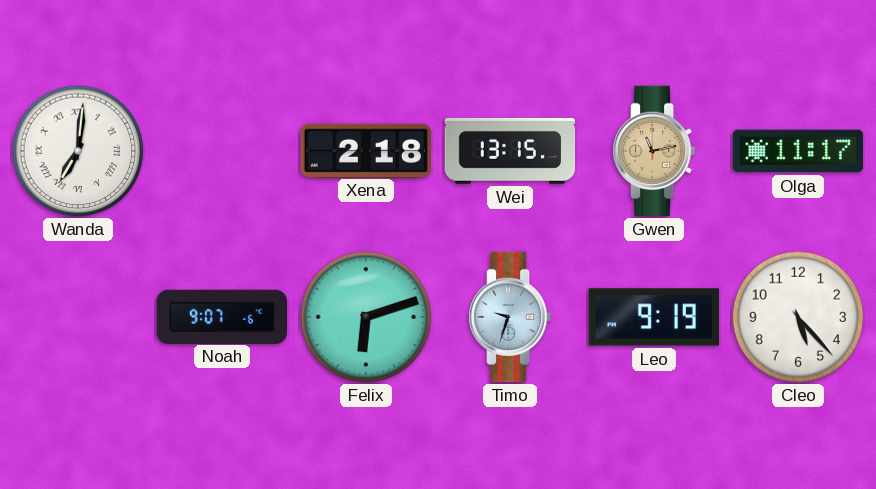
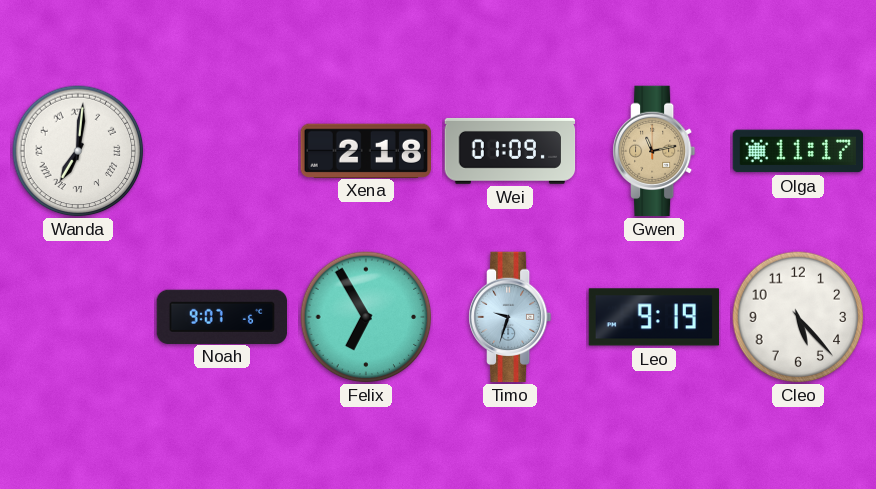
Wei: 13:15 -> 01:09 (510, 151)
Felix: 6:12 -> 6:55 (366, 317)
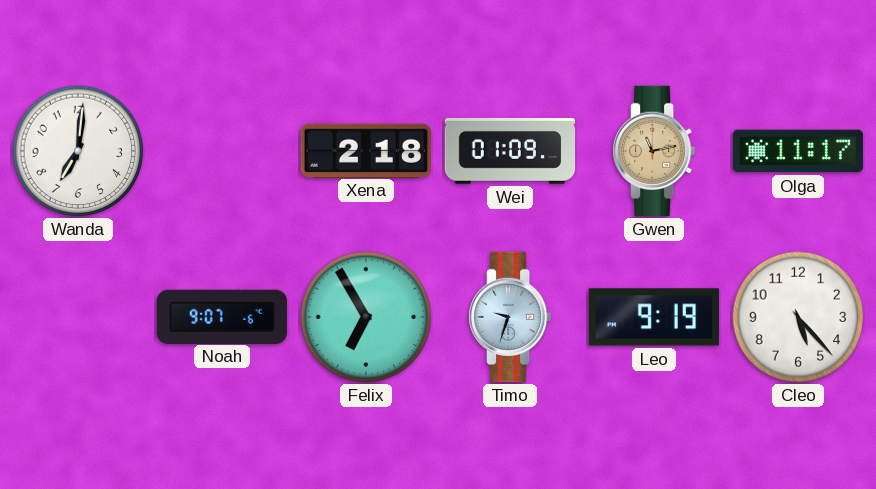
Wanda numerals: Roman -> Arabic (78, 151)
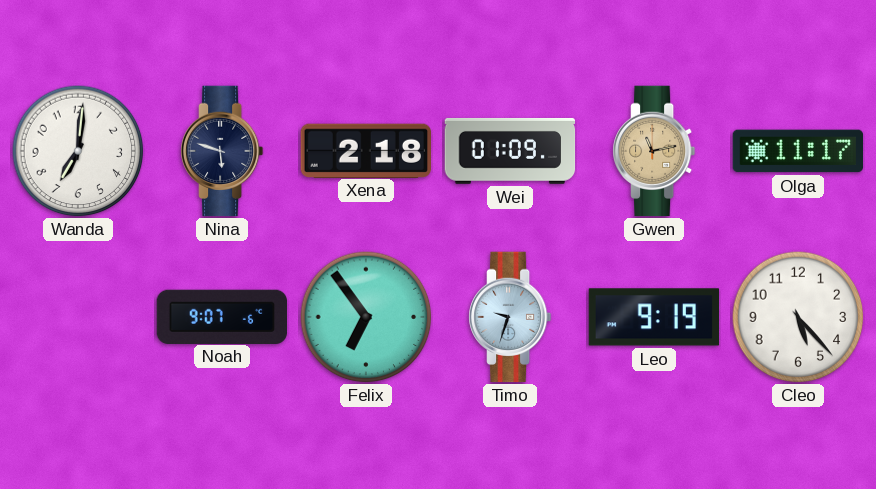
Nina: none -> 5:48 (223, 151)
Felix: 6:55 -> 6:54 (366, 317)
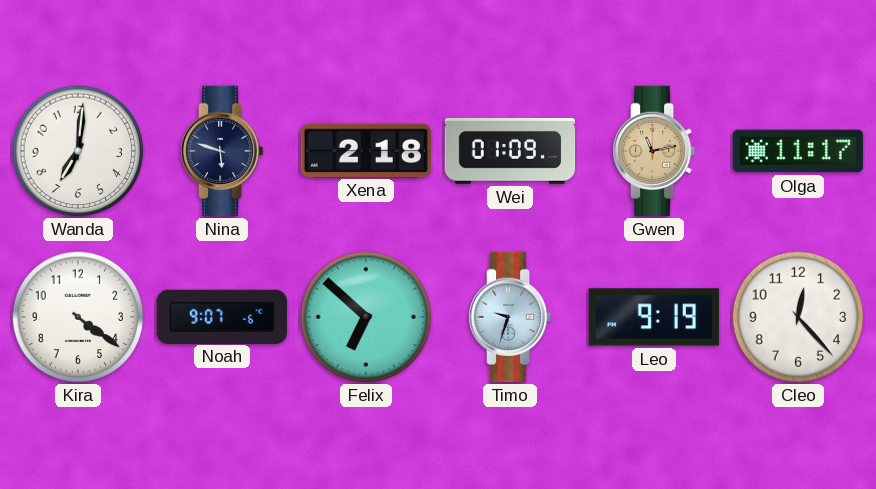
Kira: none -> 4:21 (78, 317)
Felix: 6:54 -> 6:52 (366, 317)
Cleo: 5:23 -> 12:23 (798, 317)
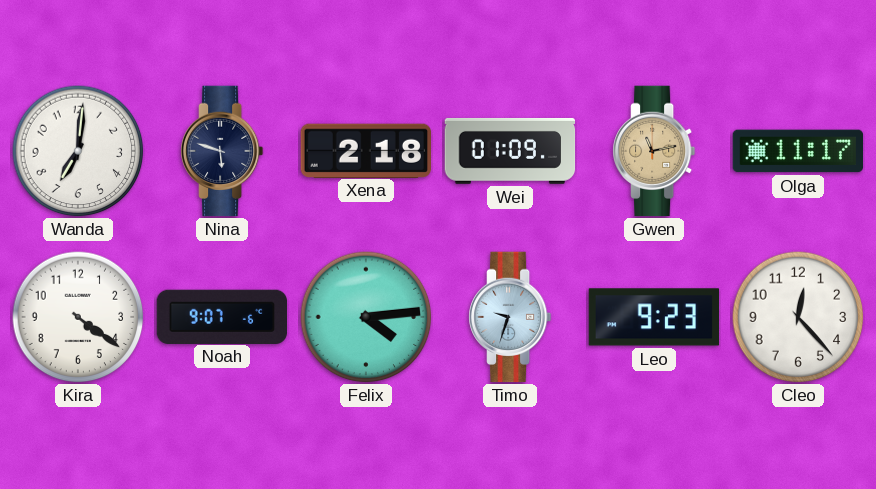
Felix: 6:52 -> 4:14 (366, 317)
Leo: 9:19 -> 9:23 (654, 317)
